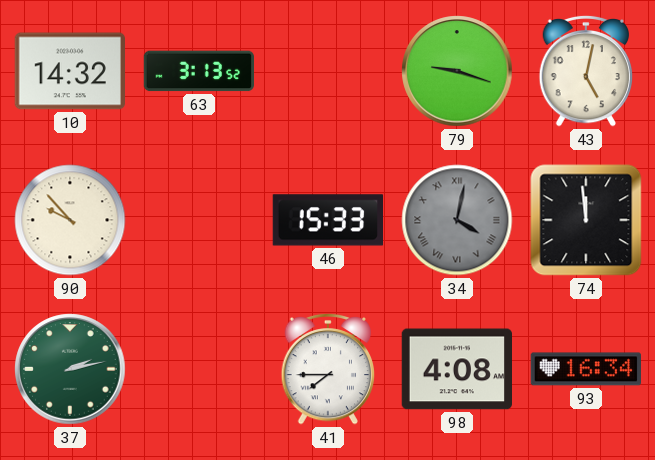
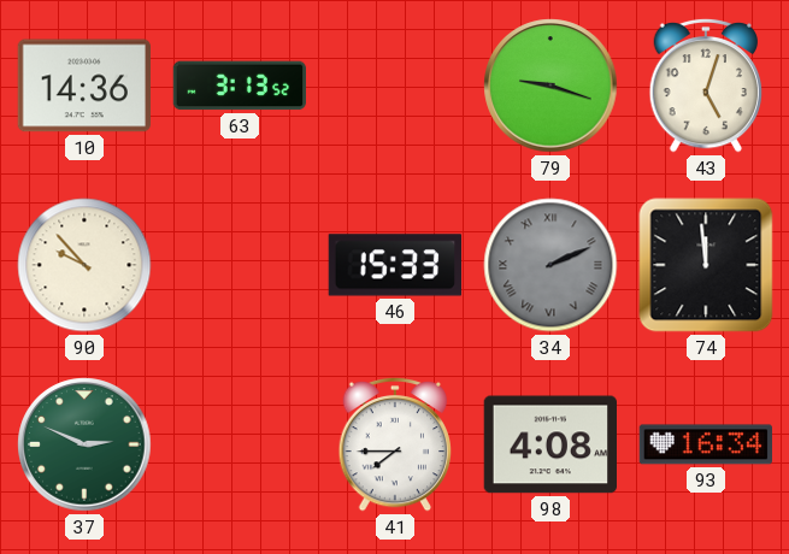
10: 14:32 -> 14:36 (83, 86)
43: 5:02 -> 5:03 (706, 86)
34: 4:02 -> 2:11 (550, 265)
37: 2:13 -> 2:49 (84, 444)
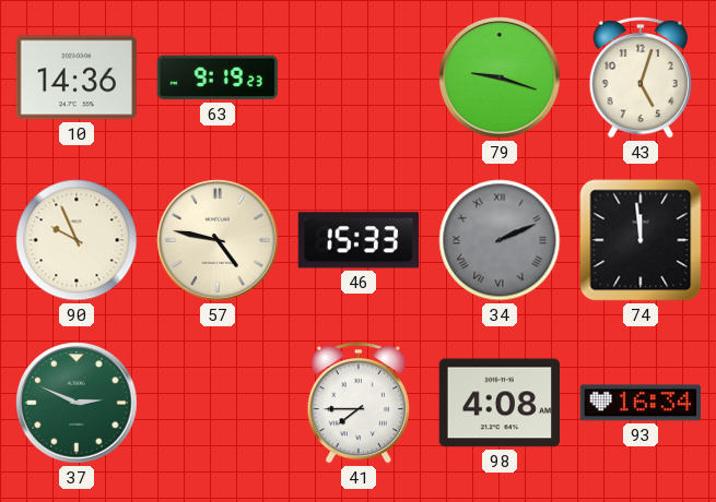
63: 3:13 -> 9:19 (218, 77)
90: 9:53 -> 9:56 (77, 240)
57: none -> 4:47 (218, 240)
